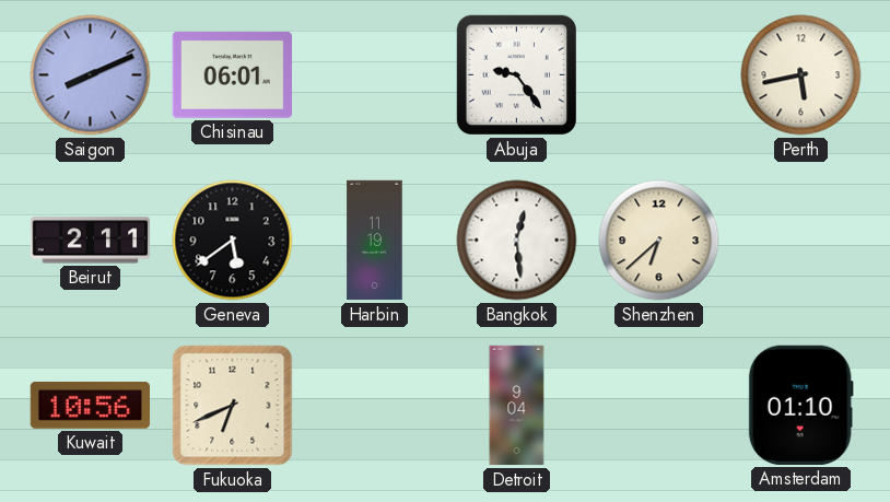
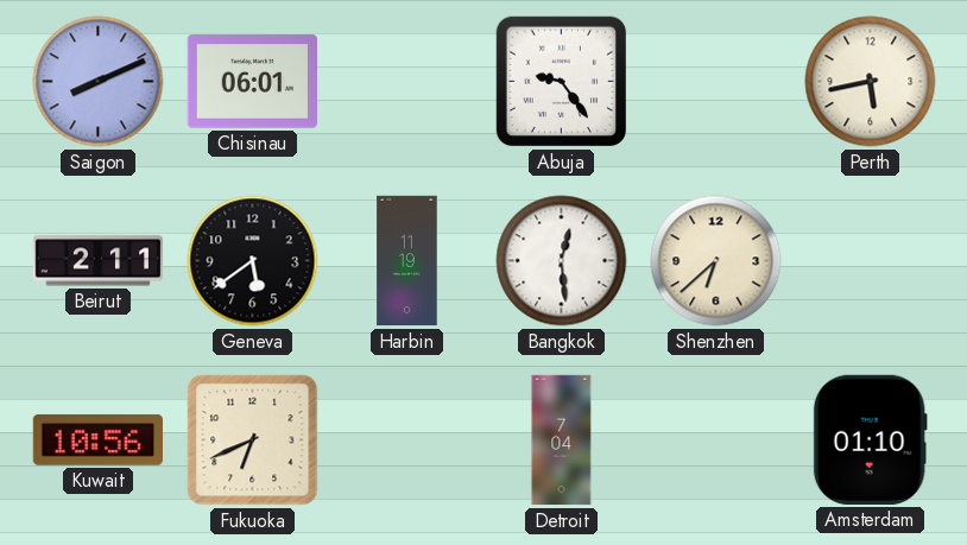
Detroit: 9:04 -> 7:04 (562, 441)
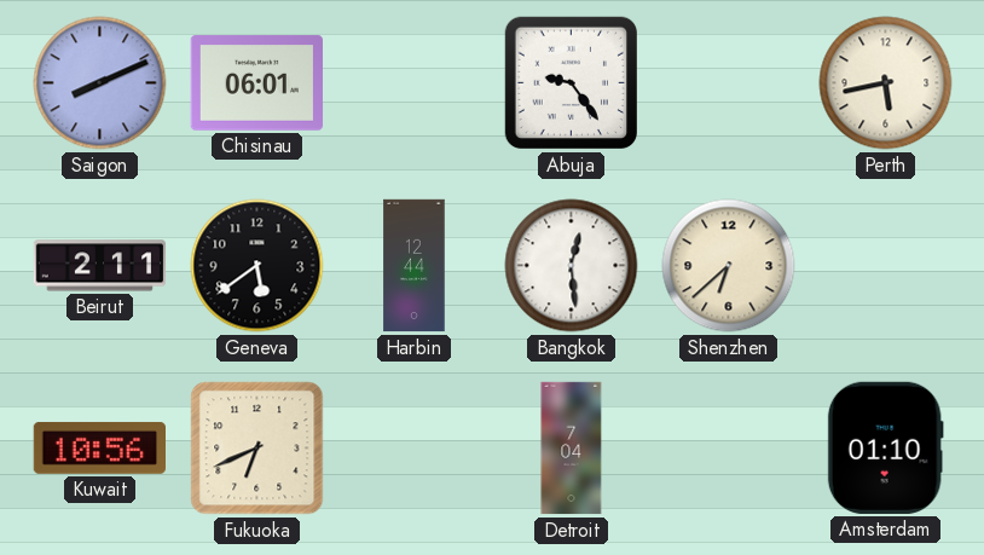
Harbin: 11:19 -> 12:44 (415, 266)
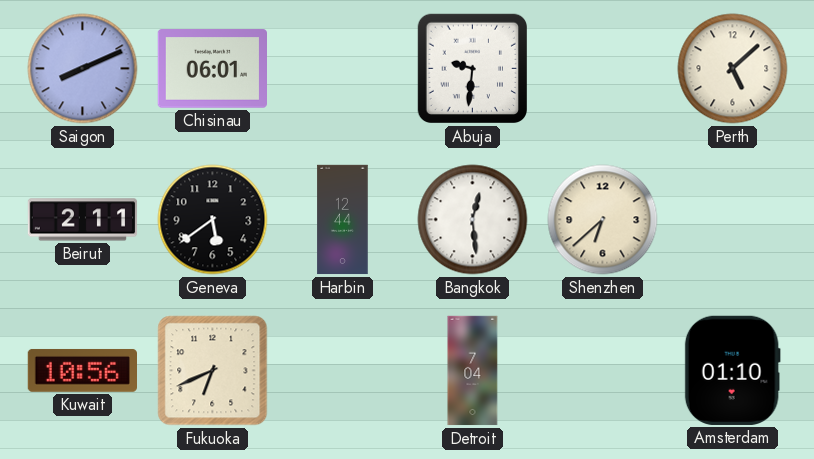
Abuja: 9:24 -> 9:31 (473, 69)
Perth: 5:43 -> 5:08 (733, 69)
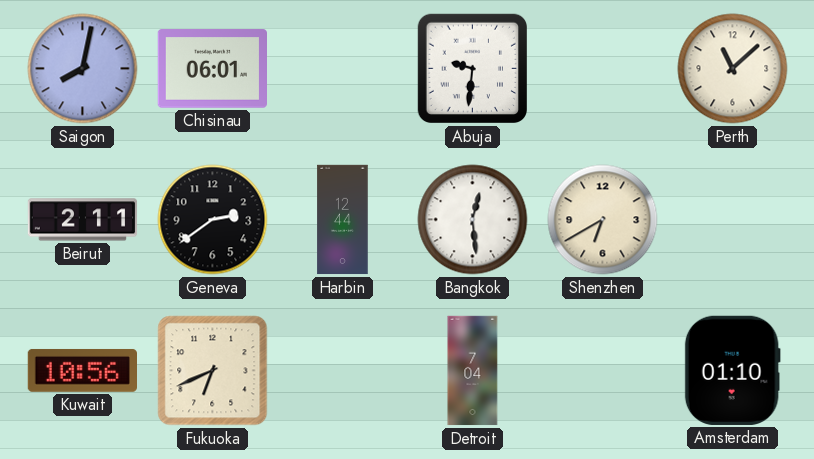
Saigon: 8:11 -> 8:02 (83, 69)
Perth: 5:08 -> 11:08 (733, 69)
Geneva: 5:39 -> 2:39 (213, 220)
Shenzhen: 6:38 -> 6:40 (603, 220)
